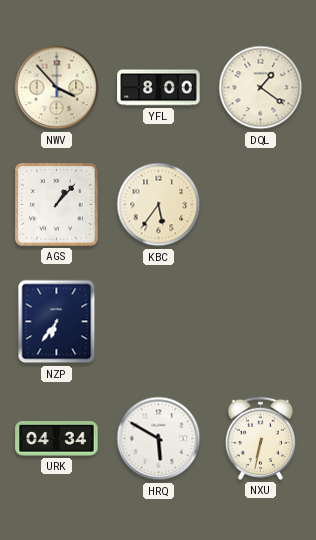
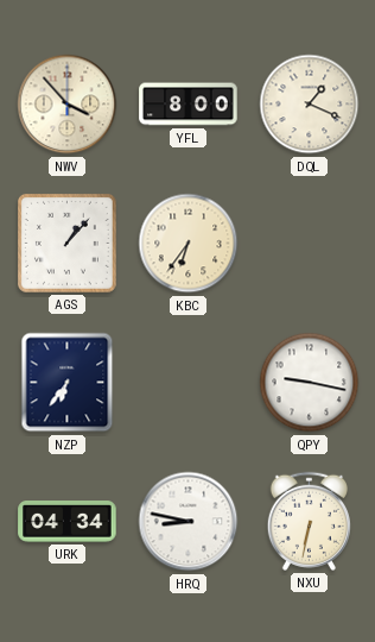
DQL: 1:21 -> 1:19 (310, 105)
KBC: 5:36 -> 6:36 (189, 244)
QPY: none -> 9:17 (310, 383)
HRQ: 5:50 -> 8:47 (189, 522)
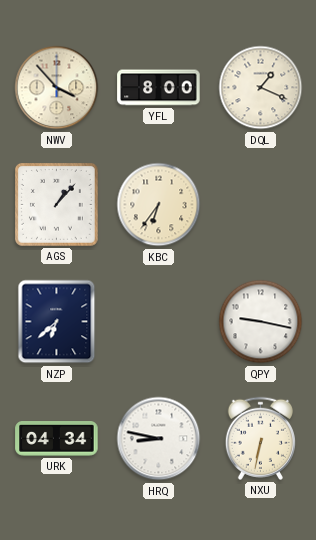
NZP: 6:36 -> 6:38 (57, 322)
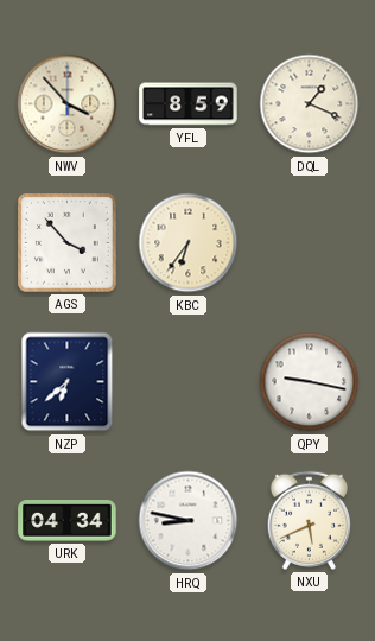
YFL: 8:00 -> 8:59 (189, 104)
AGS: 1:07 -> 3:53 (68, 243)
NXU: 6:32 -> 5:41 (309, 520)
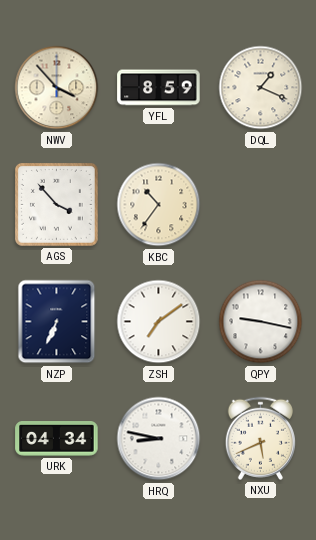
KBC: 6:36 -> 10:36 (159, 205)
NZP: 6:38 -> 6:34 (57, 322)
ZSH: none -> 7:09 (159, 322)
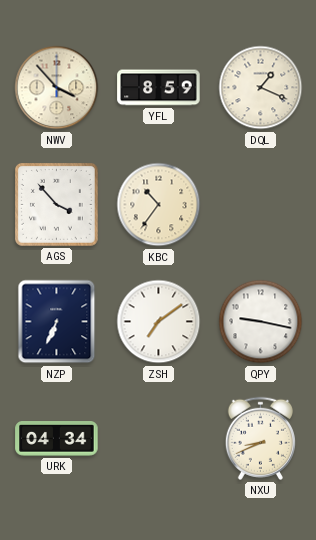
HRQ: 8:47 -> none (159, 439)
NXU: 5:41 -> 8:41 (260, 438)
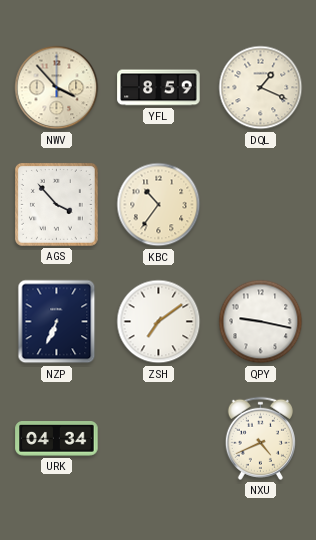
NXU: 8:41 -> 4:41 (260, 438)
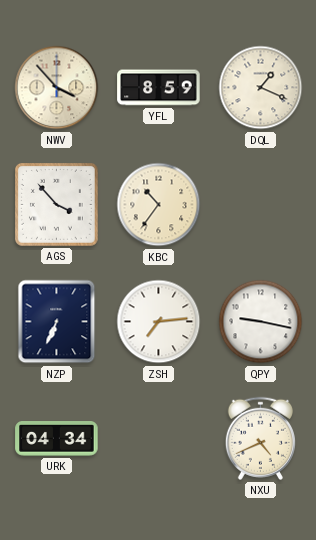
ZSH: 7:09 -> 7:14 (159, 322)
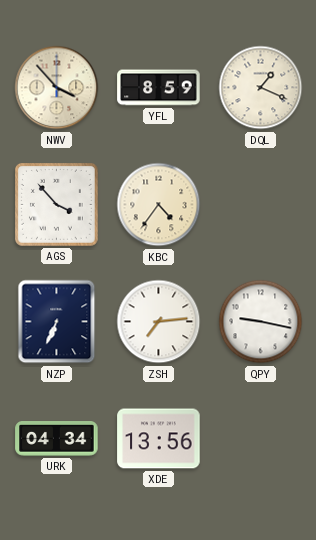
KBC: 10:36 -> 4:36 (159, 205)
XDE: none -> 13:56 (159, 439)
NXU: 4:41 -> none (260, 438)
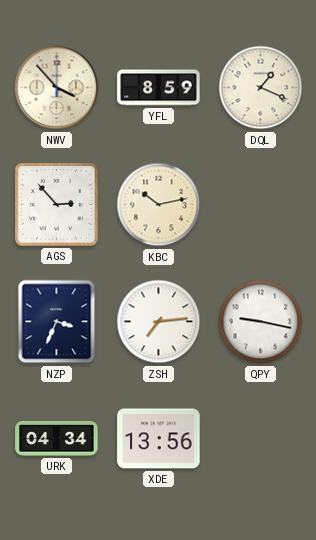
AGS: 3:53 -> 2:53 (57, 205)
KBC: 4:36 -> 10:13 (159, 205)
NZP: 6:34 -> 3:34 (57, 322)
